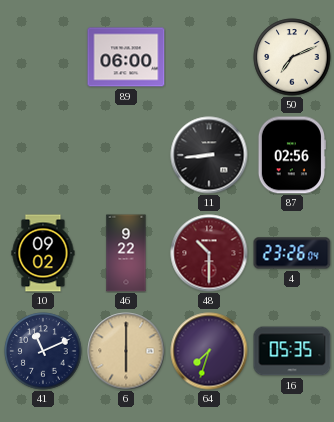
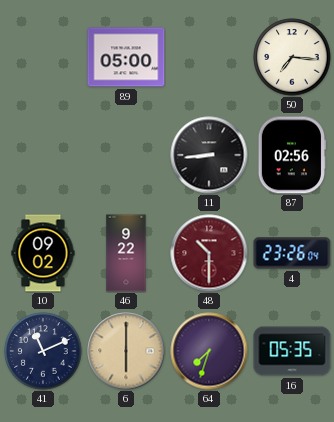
89: 06:00 -> 05:00 (126, 57)
50: 7:11 -> 7:16 (292, 57)
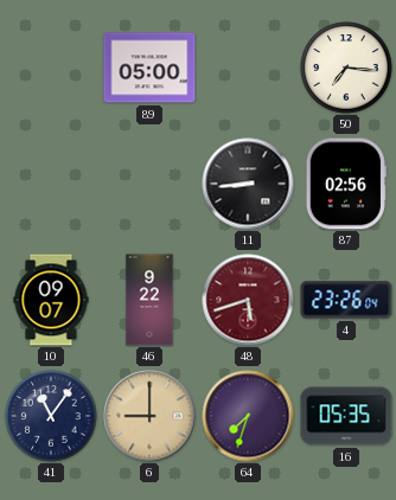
10: 09:02 -> 09:07 (51, 300)
48: 10:30 -> 5:42 (248, 300)
41: 11:11 -> 11:06 (51, 416)
6: 6:00 -> 9:00 (149, 416)
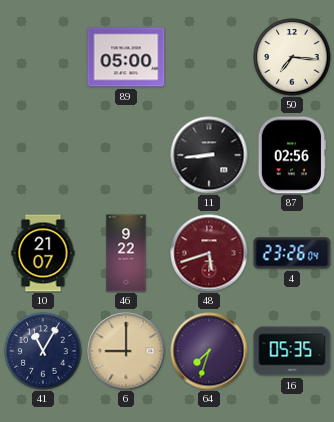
10: 09:07 -> 21:07 (43, 253)
41: 11:06 -> 11:05 (43, 351)
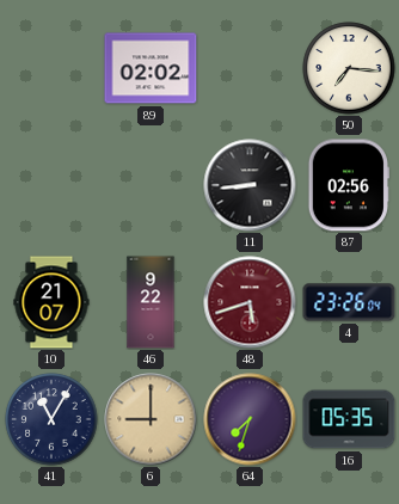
89: 05:00 -> 02:02 (151, 68)
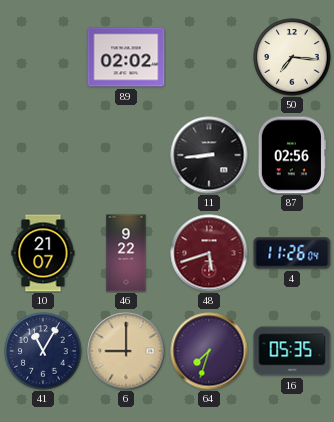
4: 23:26 -> 11:26 (292, 253)
